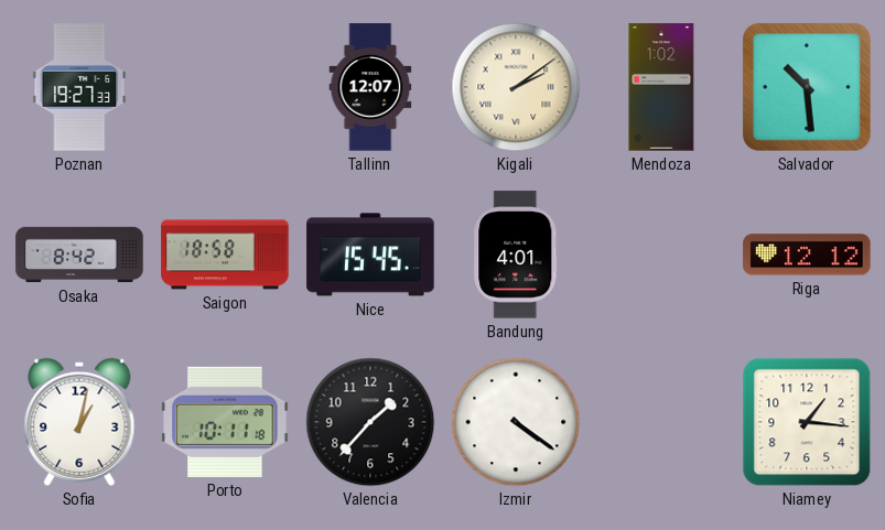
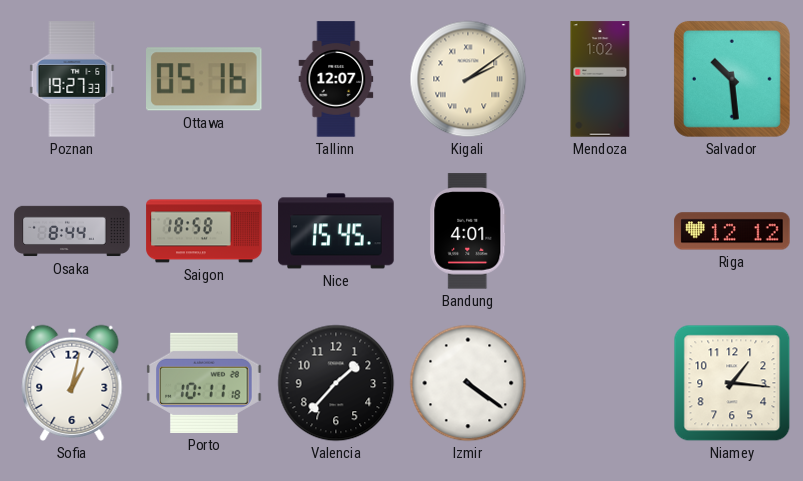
Ottawa: none -> 05:16 (205, 79)
Osaka: 8:42 -> 8:44 (72, 231)
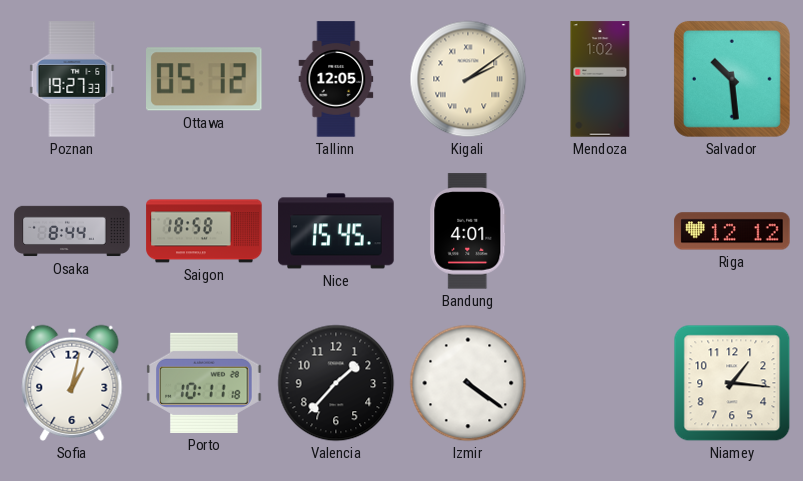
Ottawa: 05:16 -> 05:12 (205, 79)
Tallinn: 12:07 -> 12:05 (336, 79)
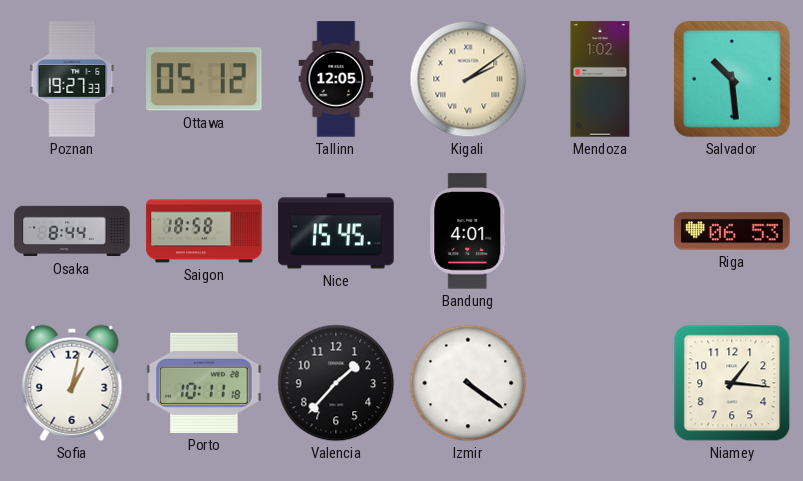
Riga: 12:12 -> 06:53 (732, 231)
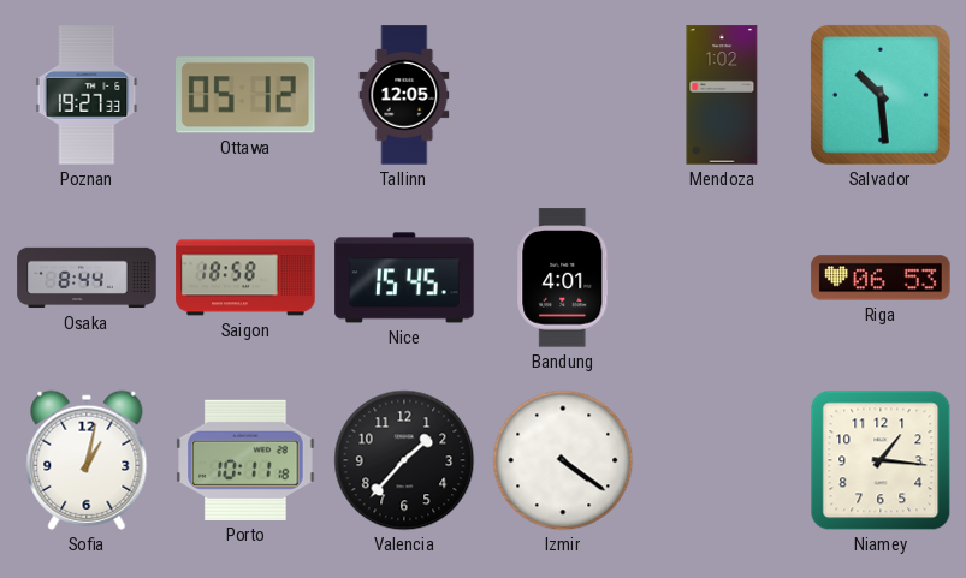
Kigali: 2:09 -> none (468, 79)
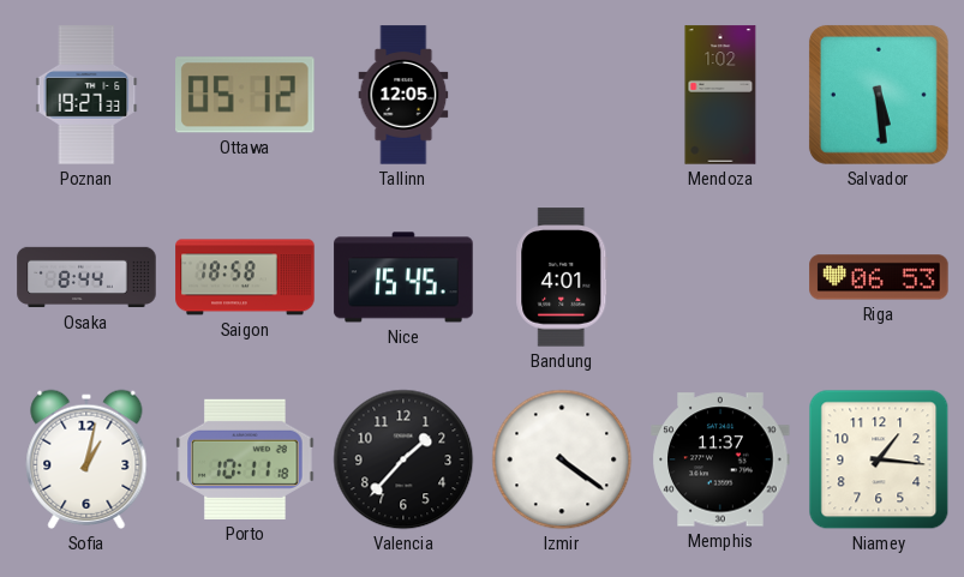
Salvador: 10:29 -> 5:29 (879, 95)
Memphis: none -> 11:37 (720, 459)
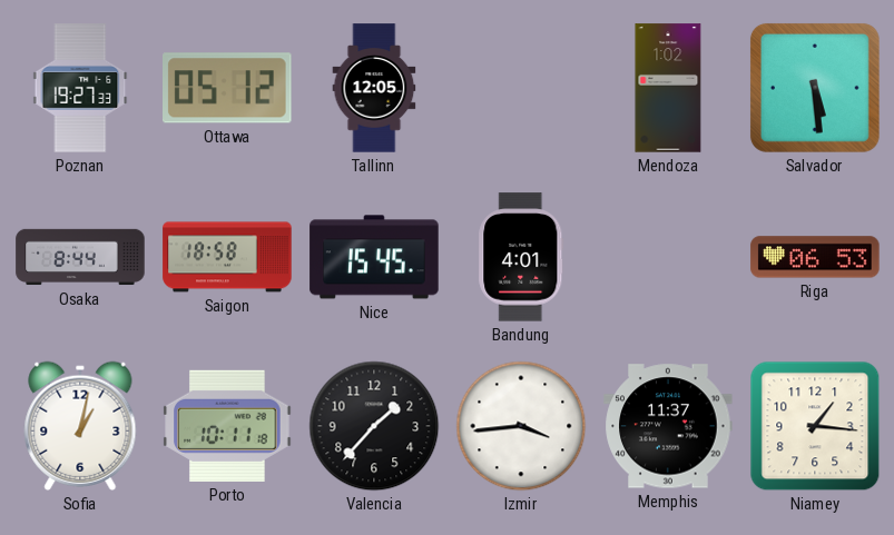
Izmir: 4:21 -> 3:44 (521, 426)
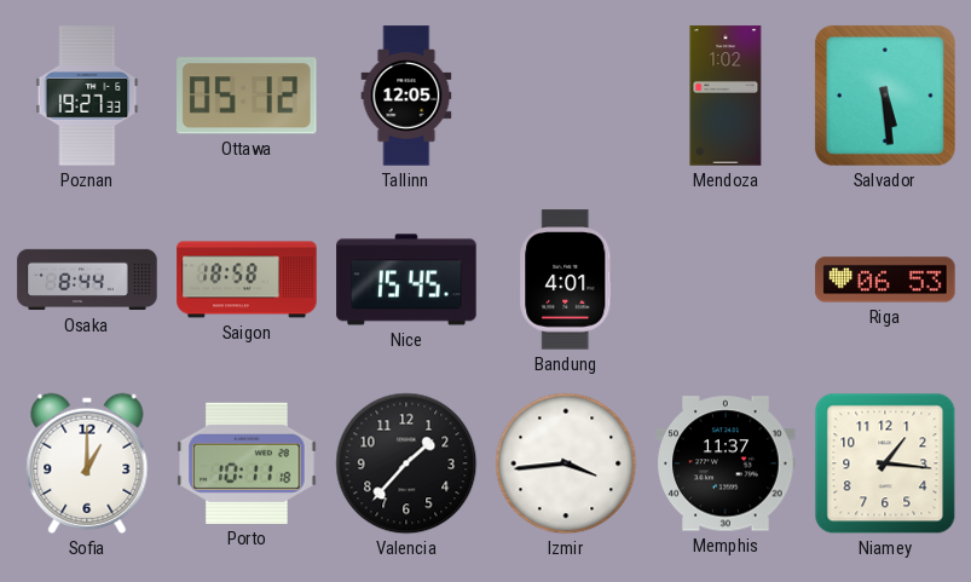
Sofia: 1:02 -> 1:00 (87, 463)
